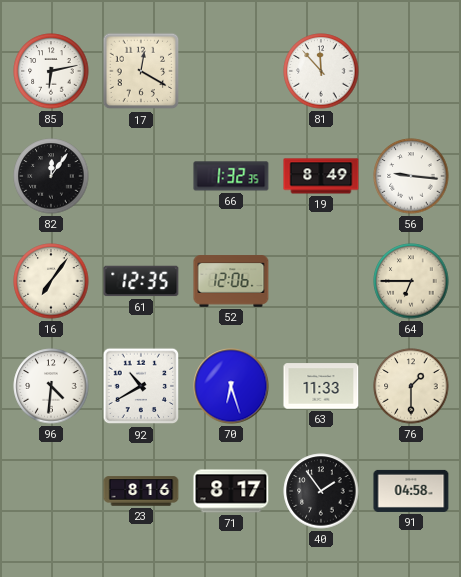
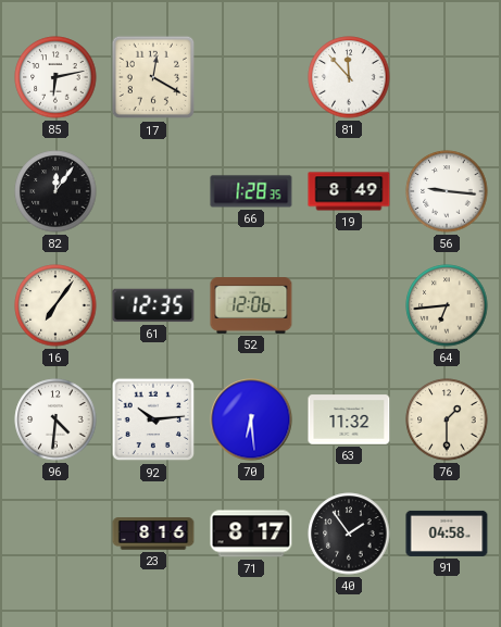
66: 1:32 -> 1:28 (251, 191)
64: 6:45 -> 6:44 (447, 305)
92: 10:40 -> 10:14 (153, 419)
70: 6:27 -> 6:29 (251, 419)
63: 11:33 -> 11:32 (349, 419)
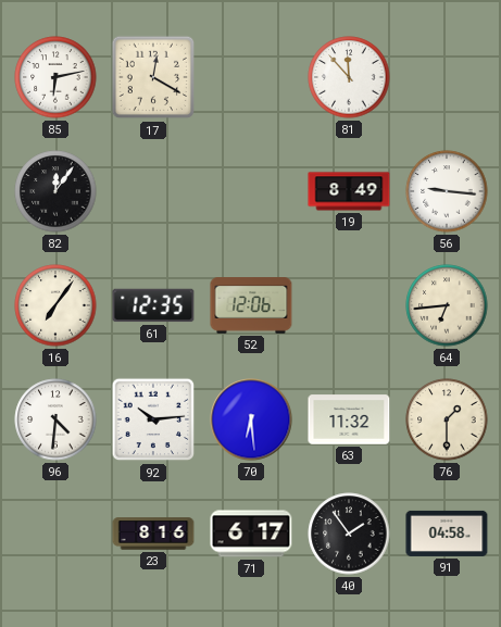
66: 1:28 -> none (251, 191)
71: 8:17 -> 6:17 (251, 534)
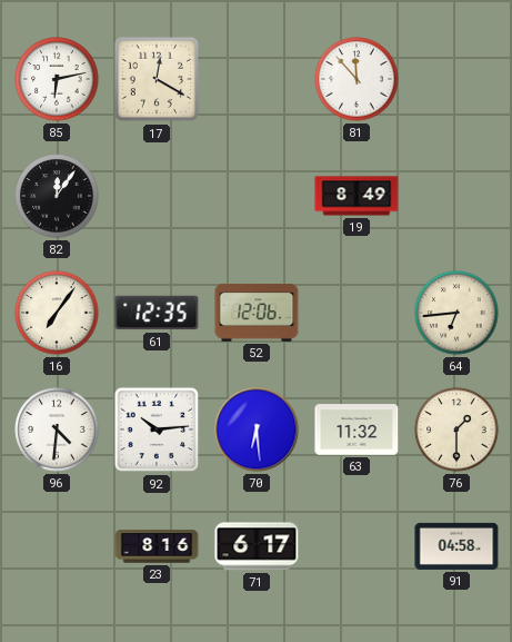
56: 9:16 -> none (447, 191)
40: 1:54 -> none (349, 534)
